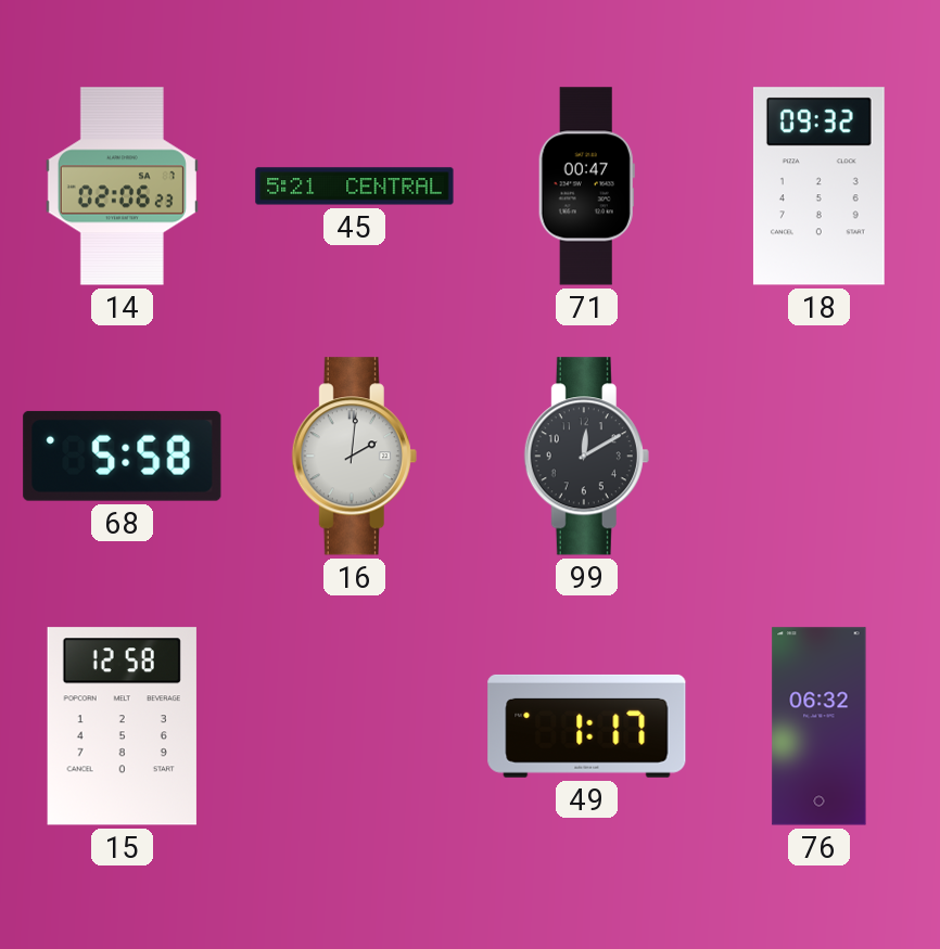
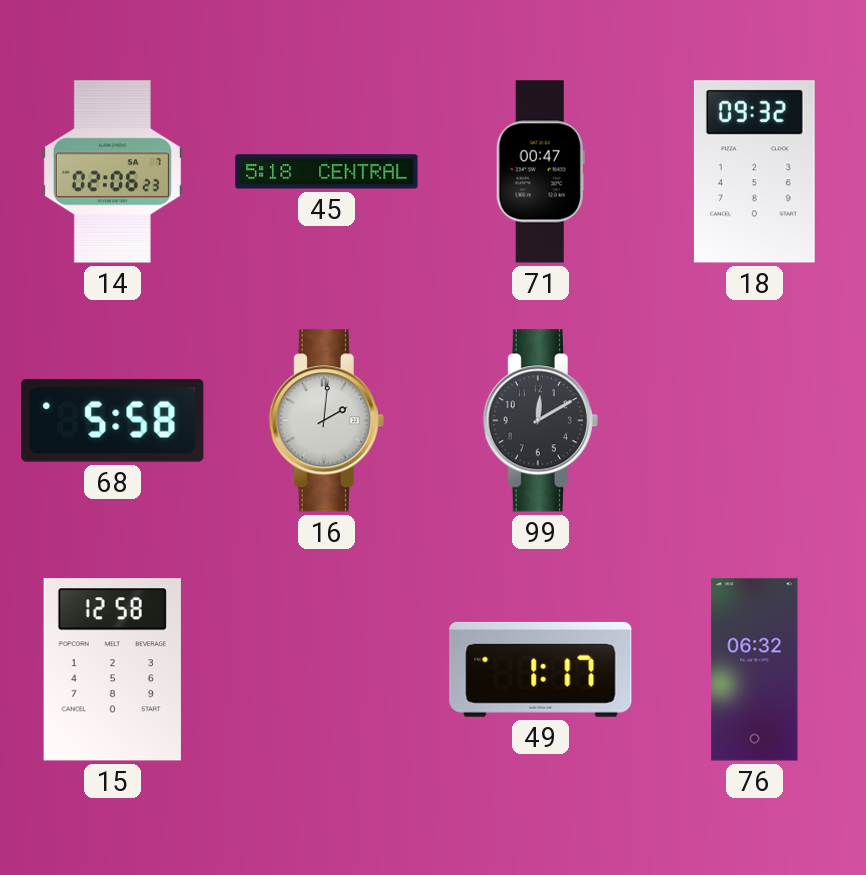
45: 5:21 -> 5:18 (327, 172)
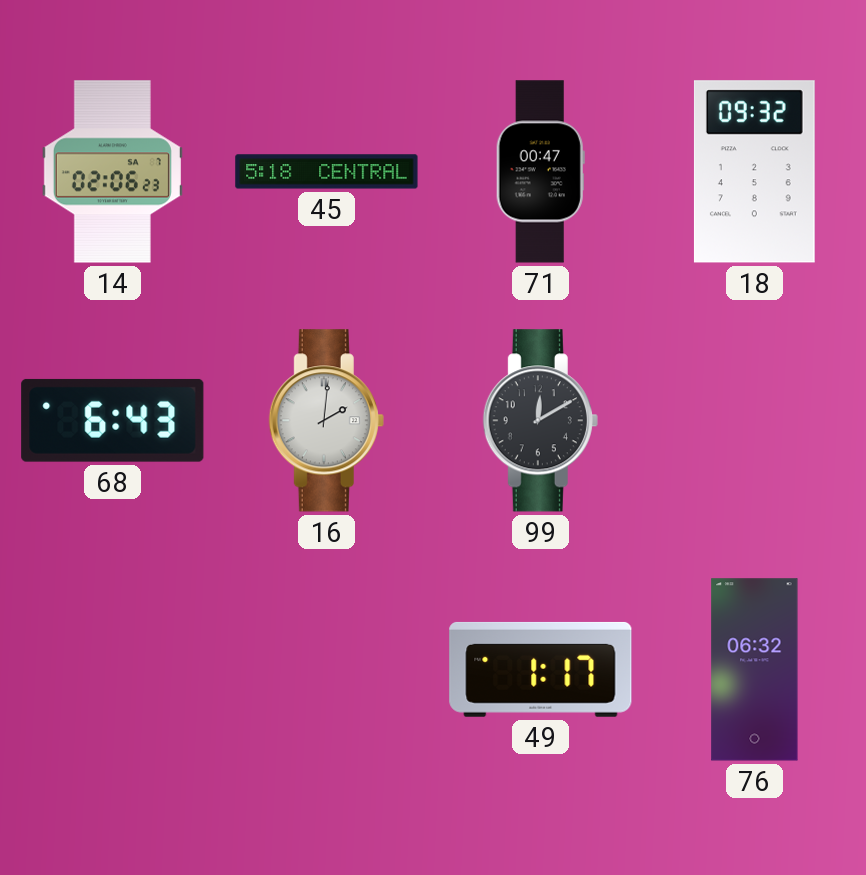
68: 5:58 -> 6:43 (113, 420)
15: 12:58 -> none (112, 670)
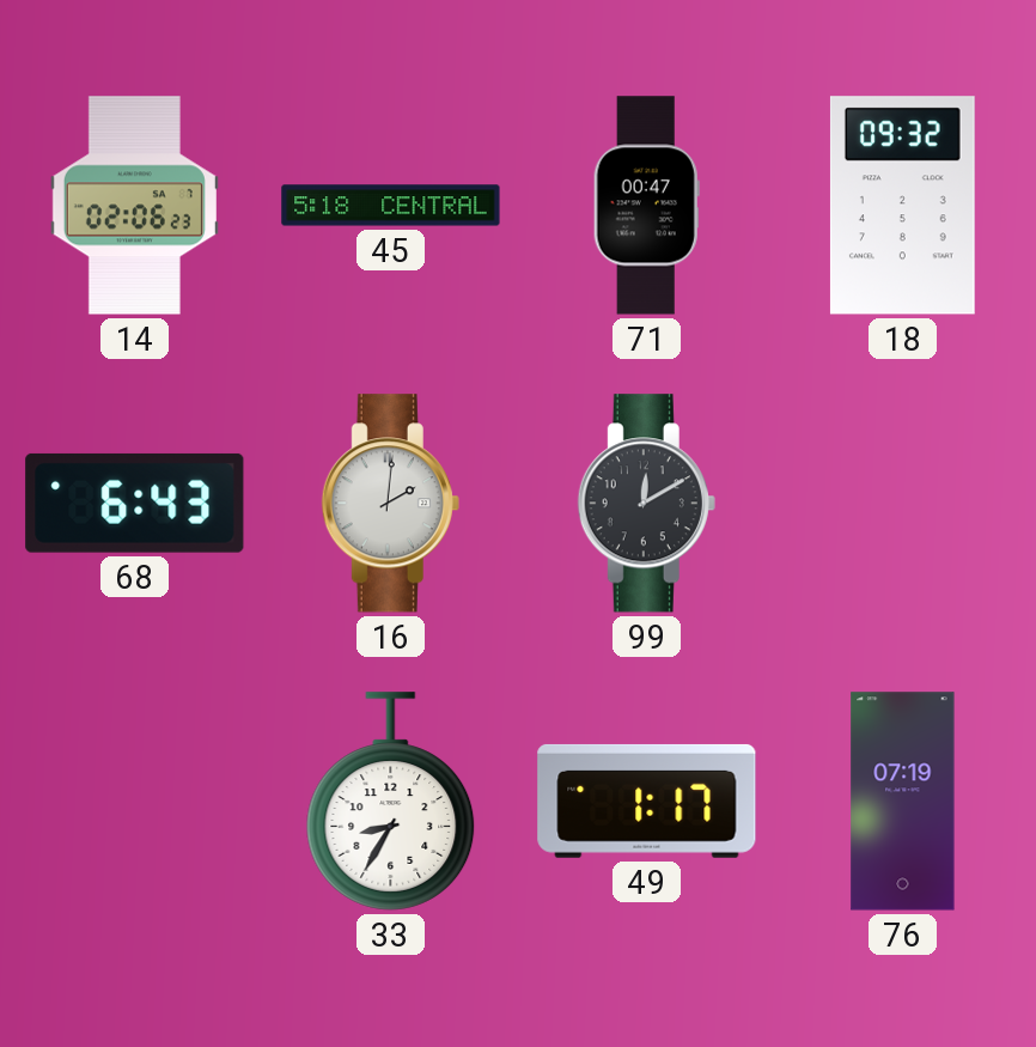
33: none -> 8:35 (391, 802)
76: 06:32 -> 07:19 (903, 802)
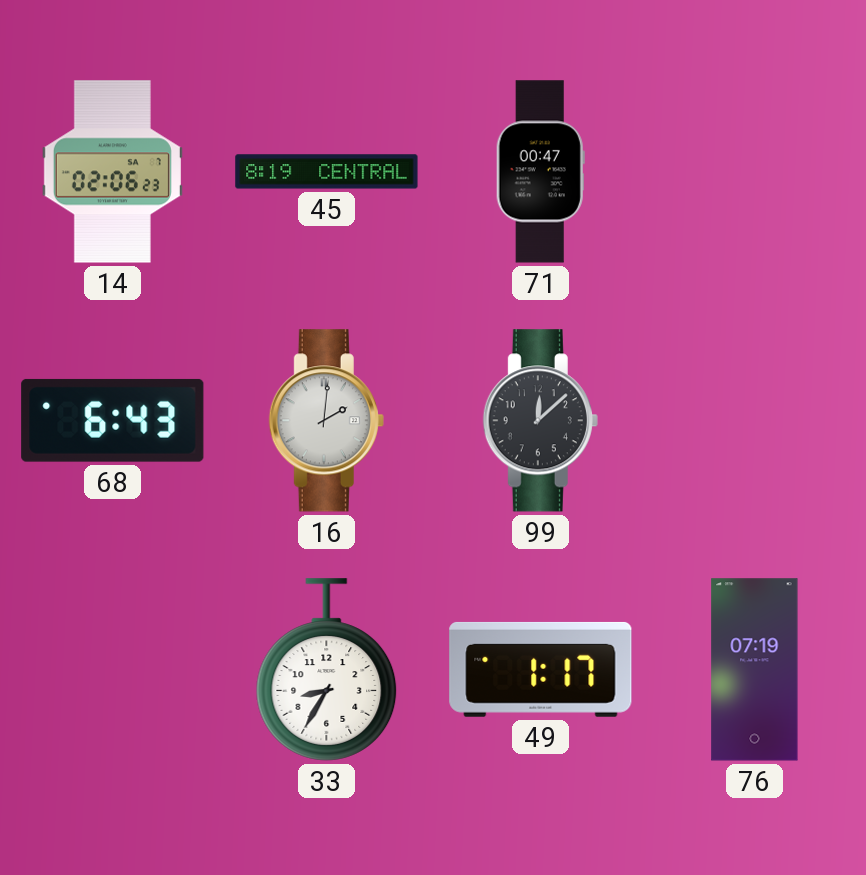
45: 5:18 -> 8:19 (327, 172)
18: 09:32 -> none (902, 206)
99: 12:10 -> 12:08 (540, 421)
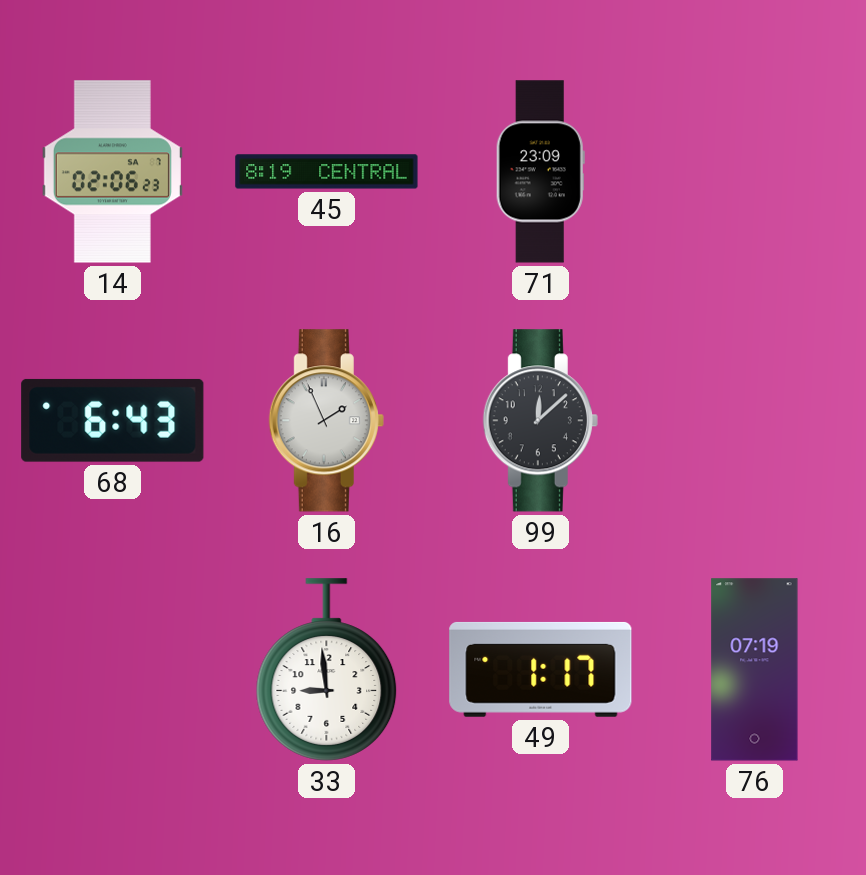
71: 00:47 -> 23:09 (540, 172)
16: 2:01 -> 1:56 (326, 421)
33: 8:35 -> 8:59 (327, 670)
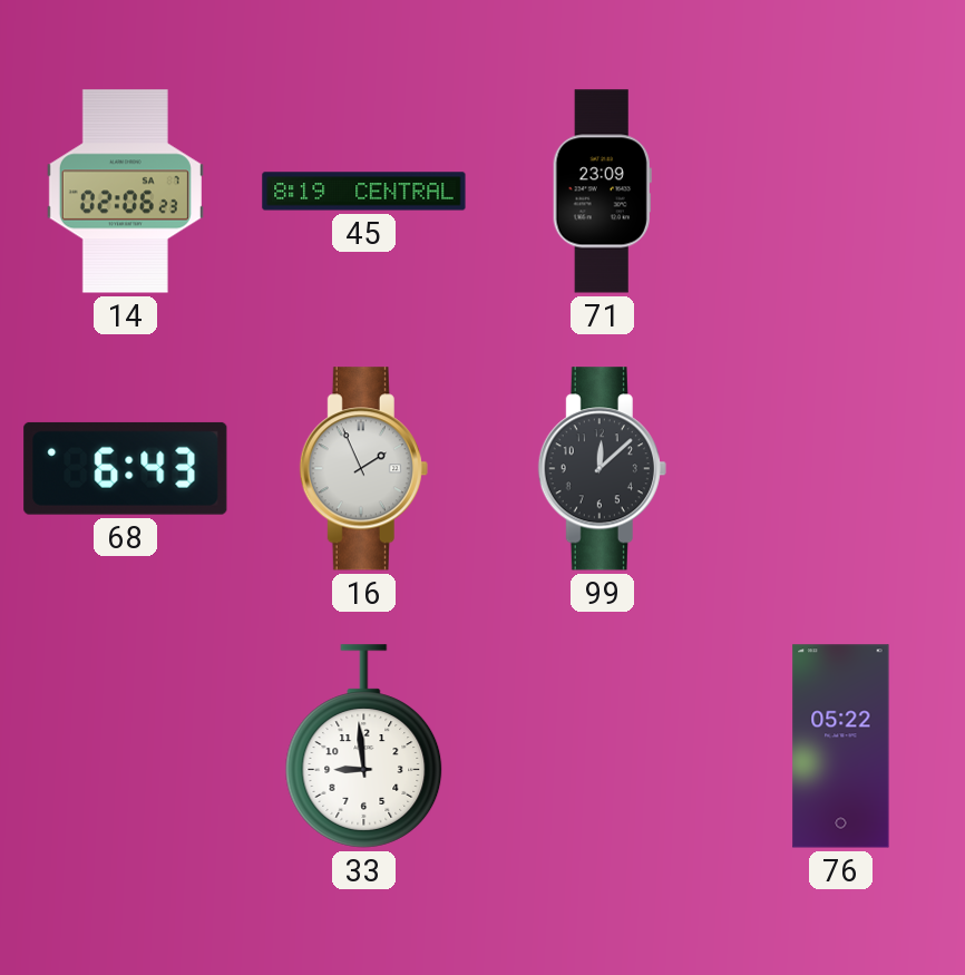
49: 1:17 -> none (541, 669)
76: 07:19 -> 05:22 (841, 747)
